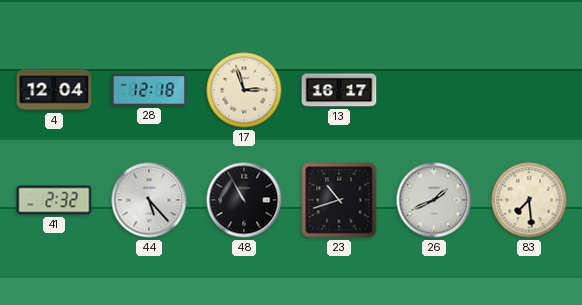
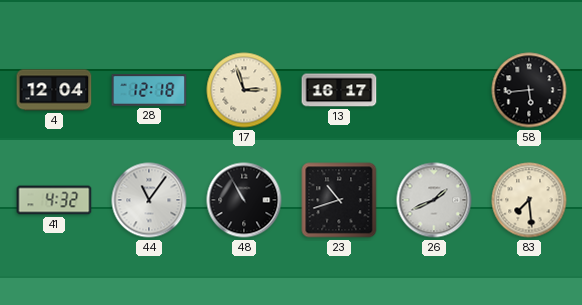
58: none -> 5:44 (529, 90)
41: 2:32 -> 4:32 (54, 200)
44: 5:23 -> 11:06 (149, 200)
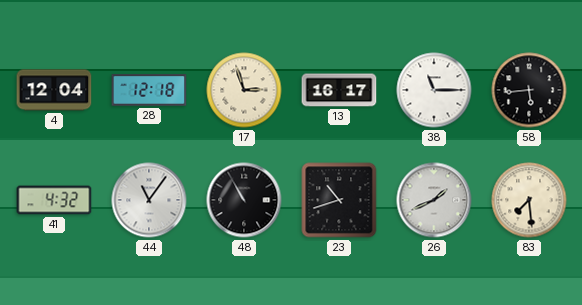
38: none -> 11:15 (434, 90)
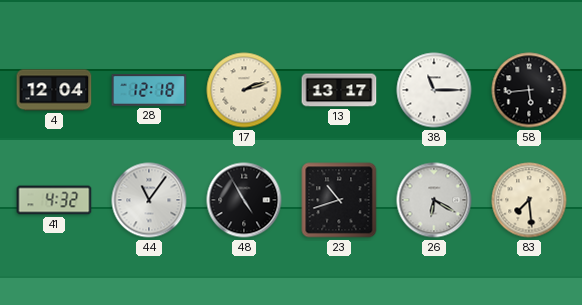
17: 2:57 -> 2:12 (244, 90)
13: 16:17 -> 13:17 (339, 90)
48: 10:55 -> 4:55 (244, 200)
26: 1:41 -> 6:20 (434, 200)
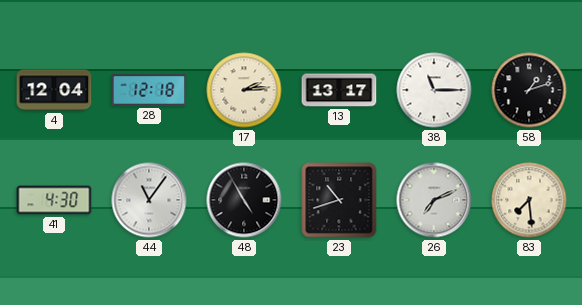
17: 2:12 -> 2:14 (244, 90)
58: 5:44 -> 1:12 (529, 90)
41: 4:32 -> 4:30 (54, 200)
26: 6:20 -> 7:11 (434, 200)
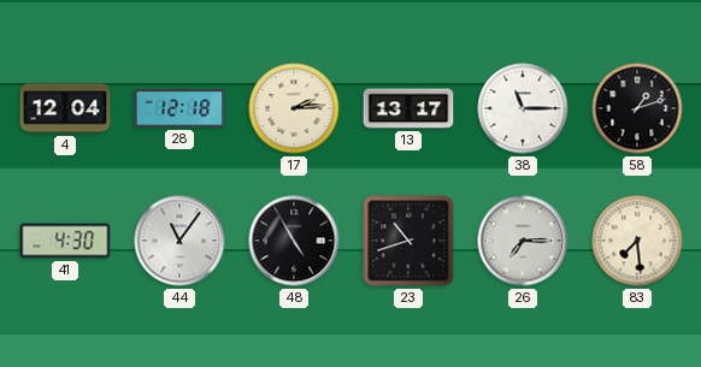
26: 7:11 -> 7:15 (523, 241)
